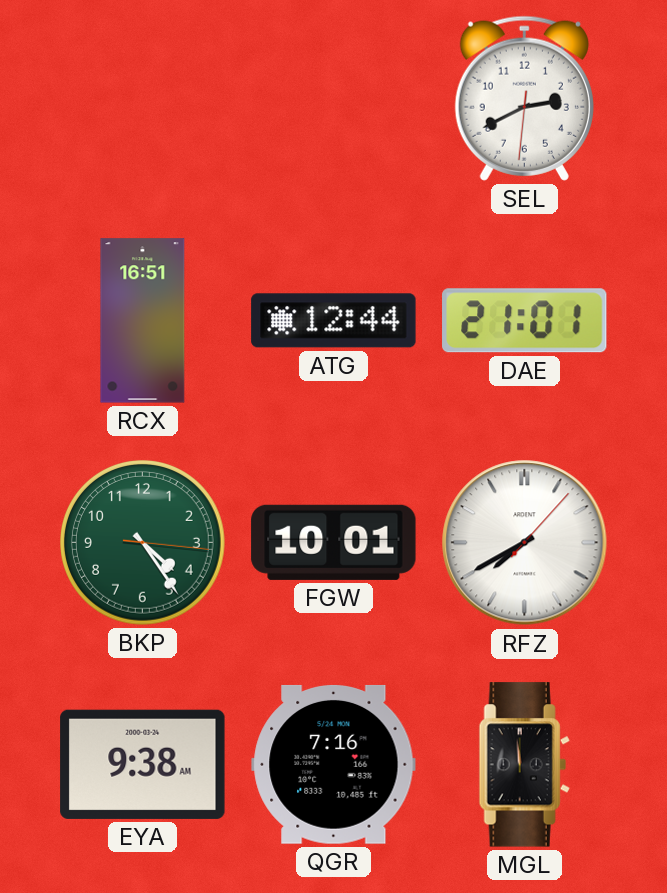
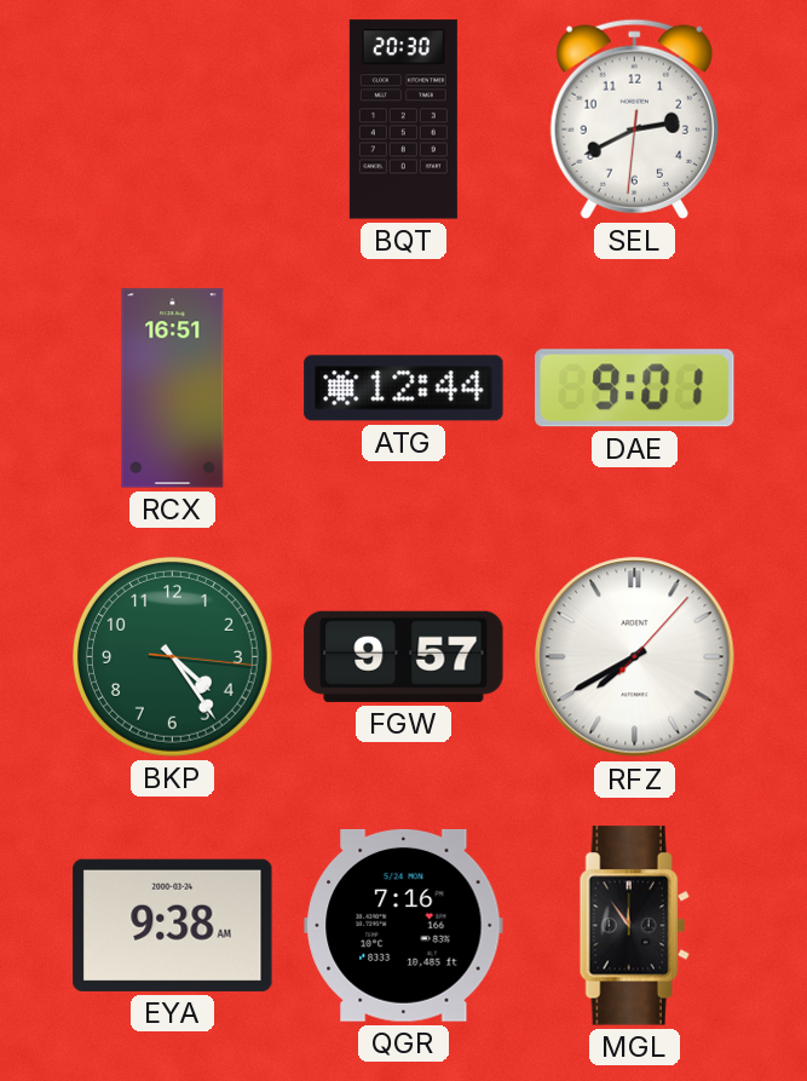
BQT: none -> 20:30 (403, 120)
DAE: 21:01 -> 9:01 (635, 389)
FGW: 10:01 -> 9:57 (404, 656)
MGL: 11:59 -> 11:54 (634, 926)
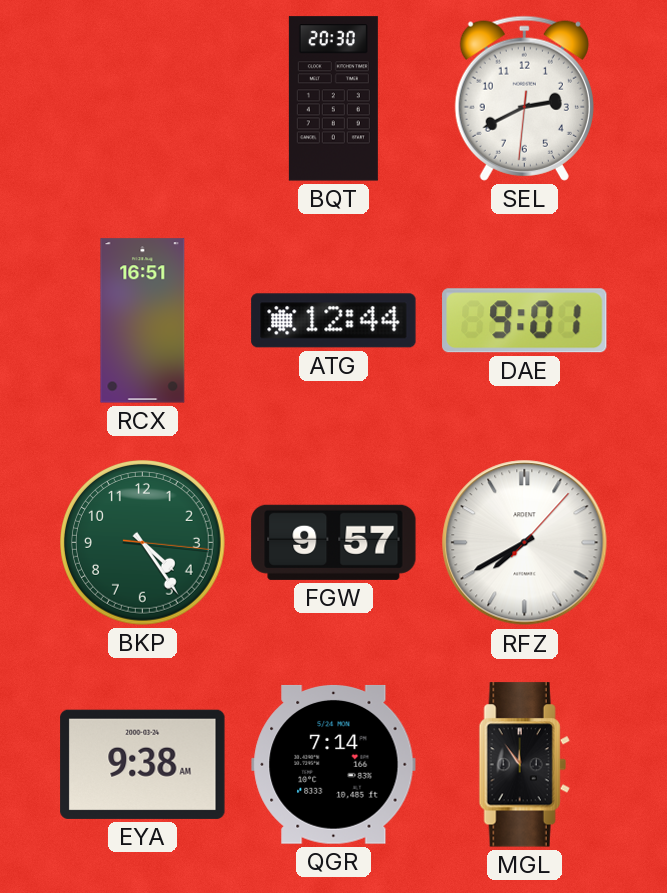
QGR: 7:16 -> 7:14 (334, 764)
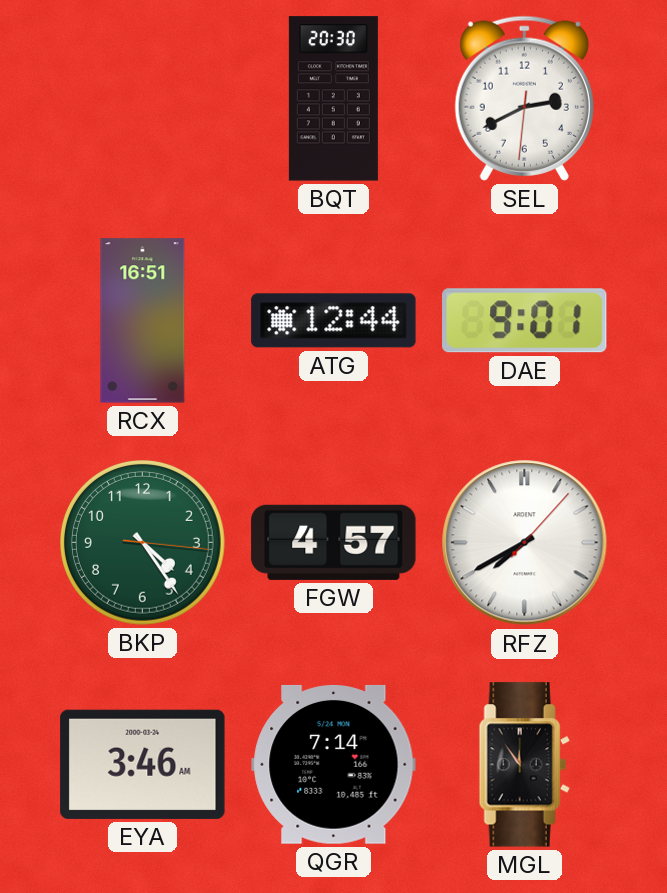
FGW: 9:57 -> 4:57 (334, 542)
EYA: 9:38 -> 3:46 (143, 764)
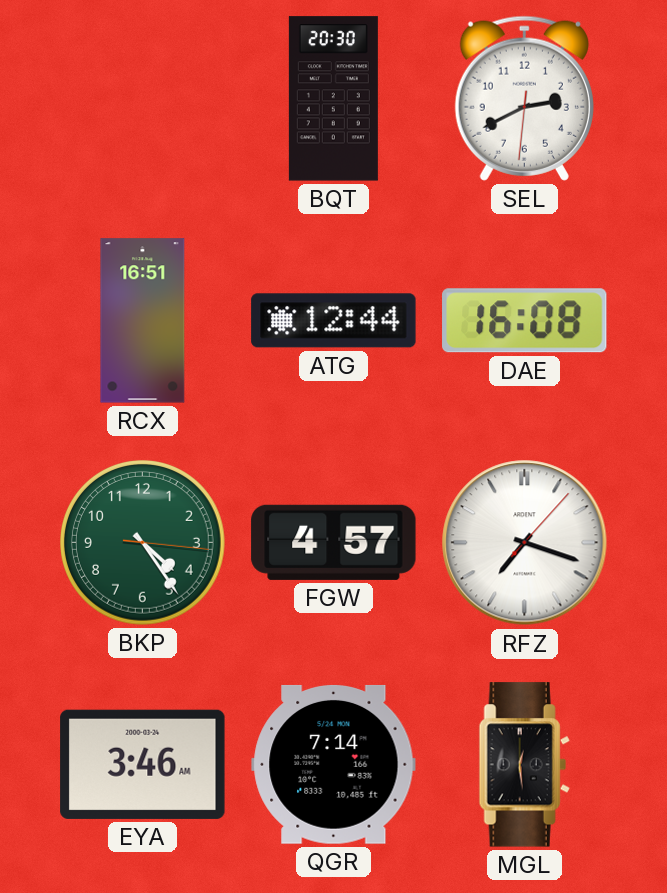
DAE: 9:01 -> 16:08 (525, 321)
RFZ: 7:40 -> 7:18 (525, 543)
MGL: 11:54 -> 12:29 (524, 765)
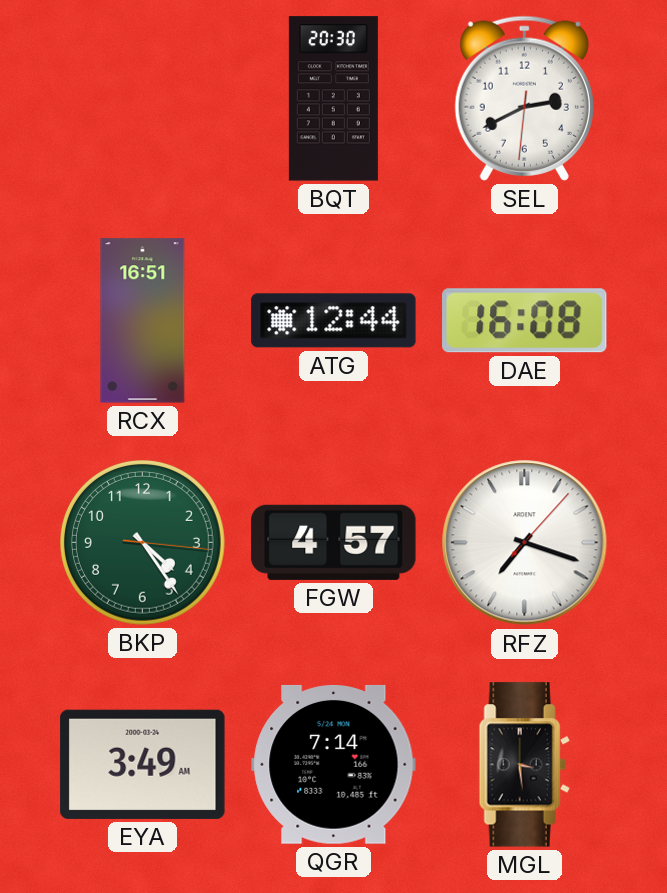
EYA: 3:46 -> 3:49 (143, 764)
MGL: 12:29 -> 3:29 (524, 765)
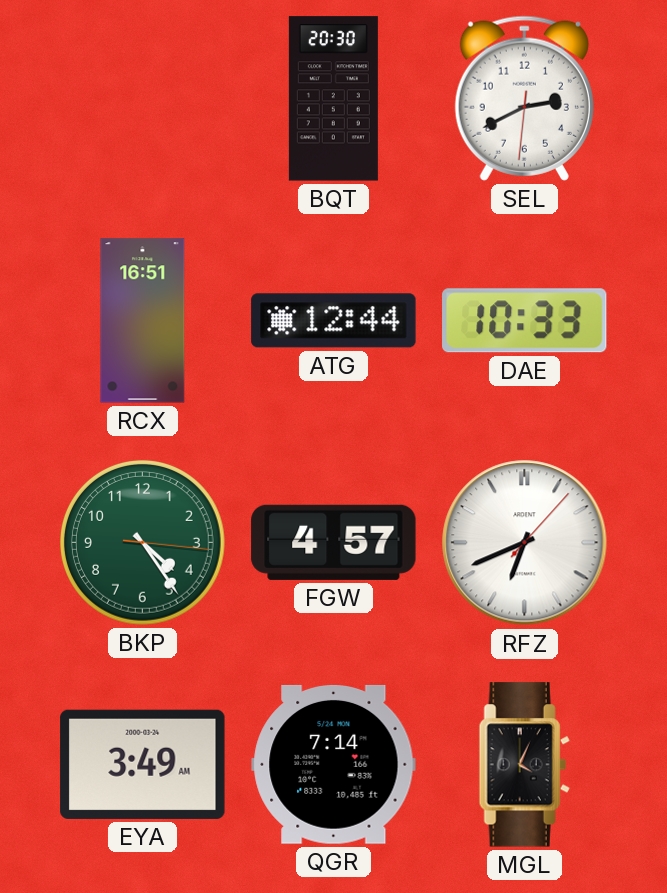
DAE: 16:08 -> 10:33 (525, 321)
RFZ: 7:18 -> 6:41 (525, 543)
MGL: 3:29 -> 4:04 (524, 765)
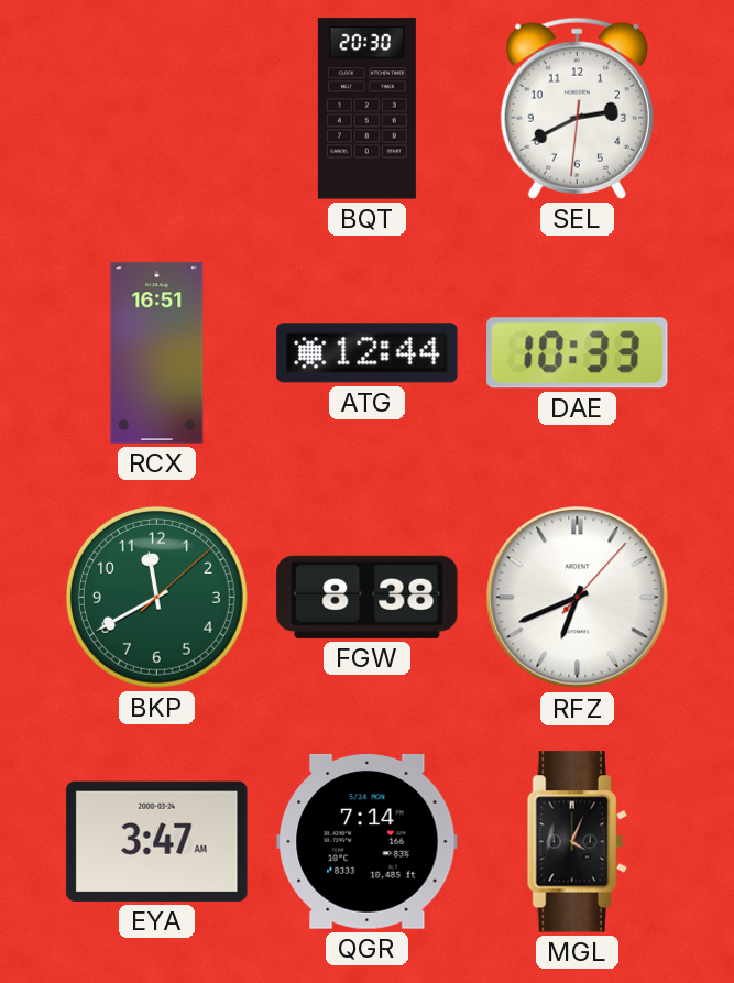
BKP: 4:24 -> 11:40 (157, 598)
FGW: 4:57 -> 8:38 (368, 597)
EYA: 3:49 -> 3:47 (157, 841)
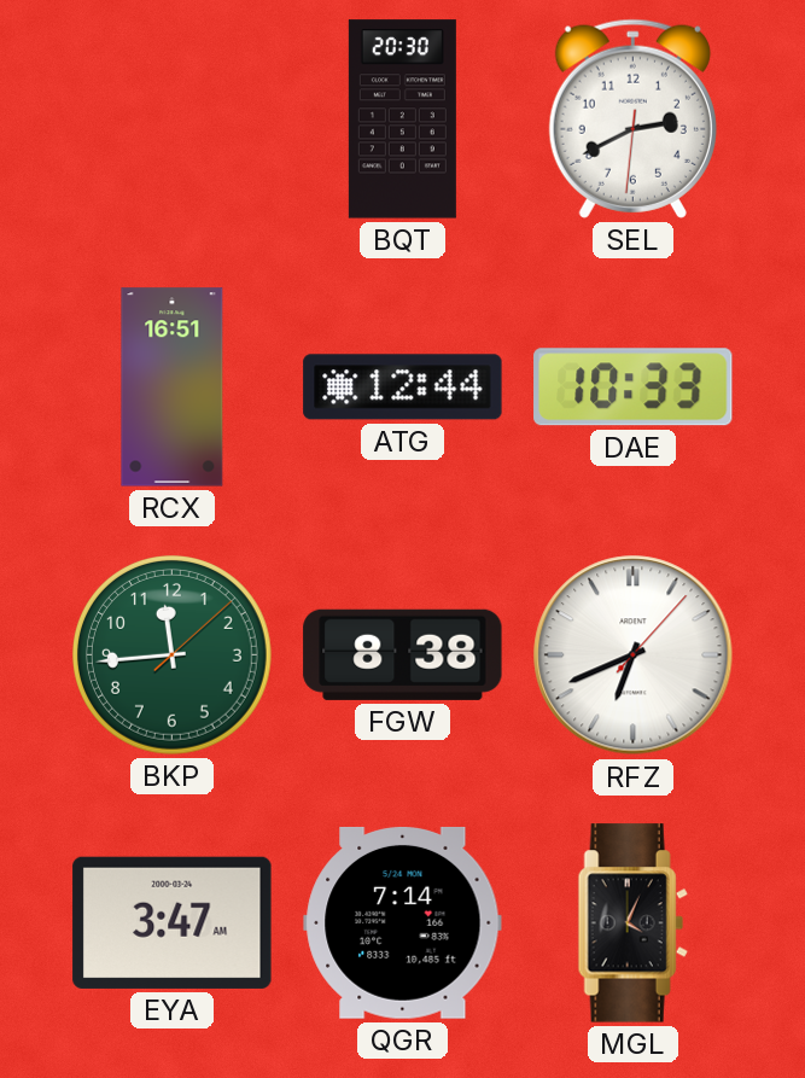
BKP: 11:40 -> 11:44 (173, 655)
